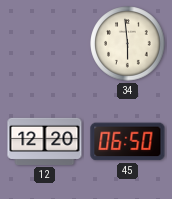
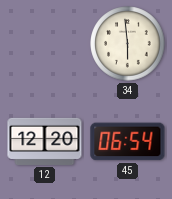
45: 06:50 -> 06:54 (128, 142)
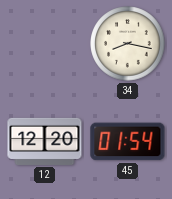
34: 5:59 -> 8:17 (128, 44)
45: 06:54 -> 01:54 (128, 142)
